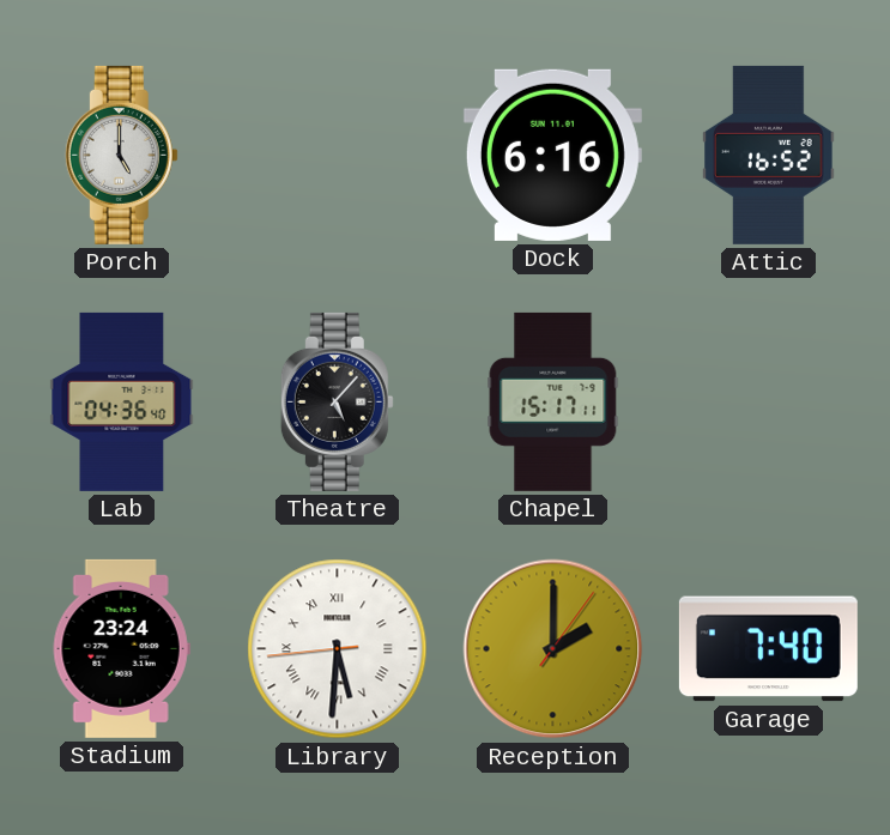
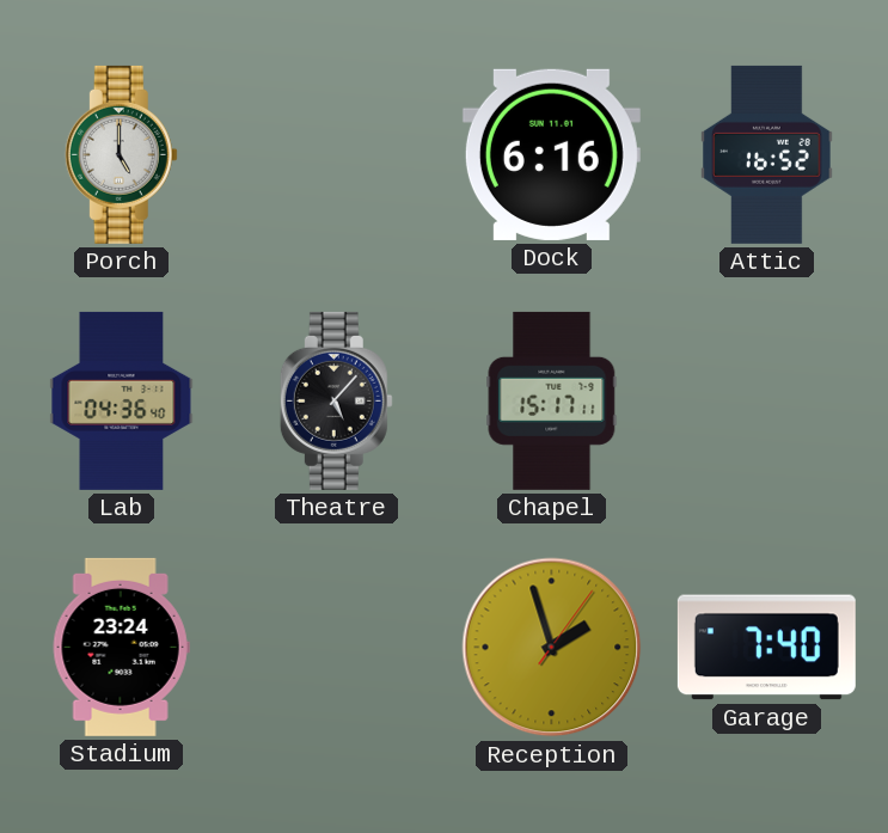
Library: 5:30 -> none (338, 649)
Reception: 2:00 -> 1:57 (552, 648)
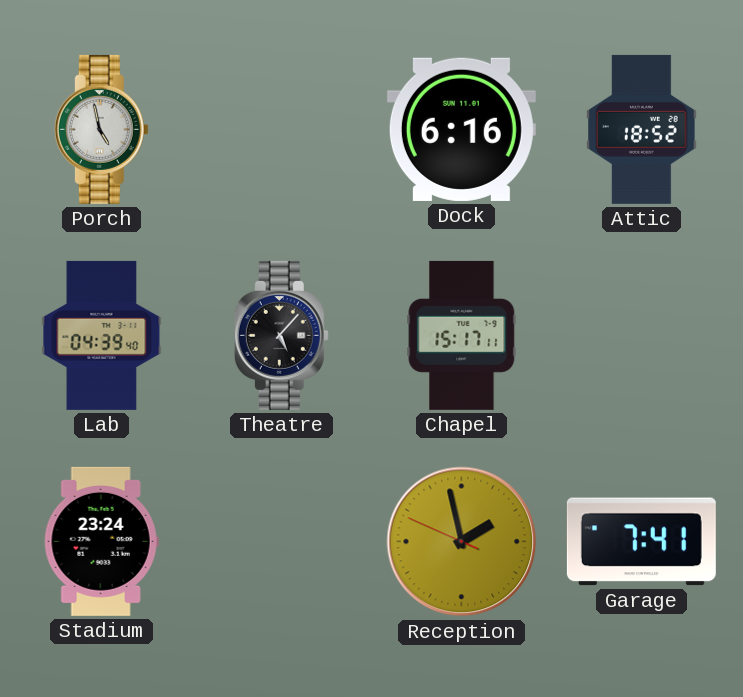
Porch: 5:00 -> 4:58 (101, 129)
Attic: 16:52 -> 18:52 (642, 129)
Lab: 04:36 -> 04:39 (102, 335)
Reception: 1:57:06 -> 1:57:49 (462, 542)
Garage: 7:40 -> 7:41 (641, 542)
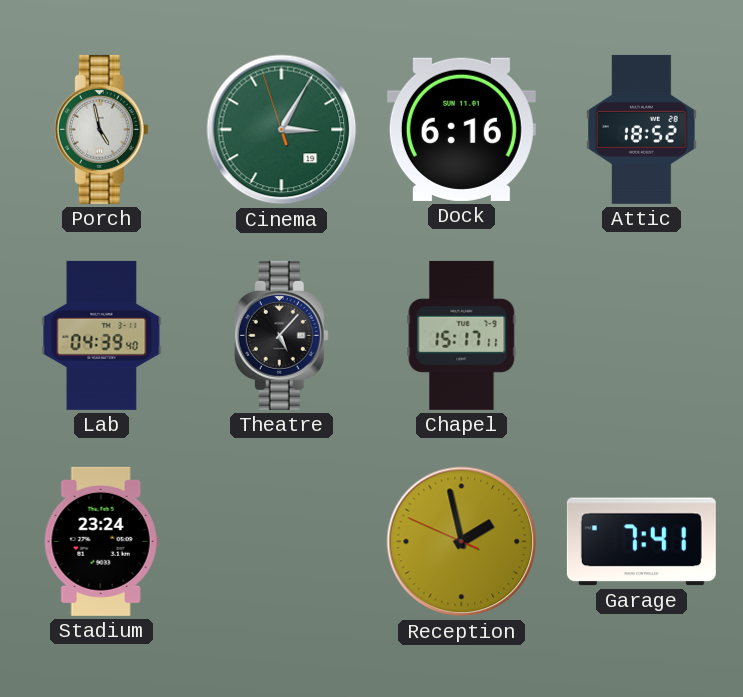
Cinema: none -> 3:04 (282, 130)
